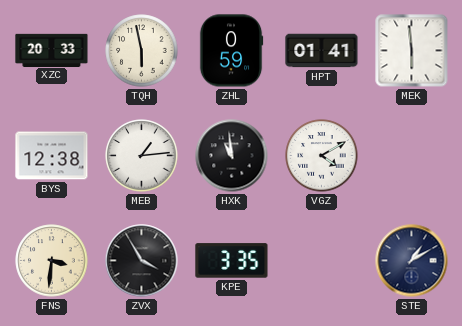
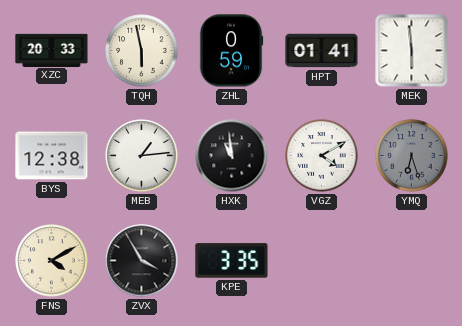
YMQ: none -> 6:27 (412, 156)
FNS: 3:31 -> 4:10 (52, 261)
STE: 1:10 -> none (412, 261)
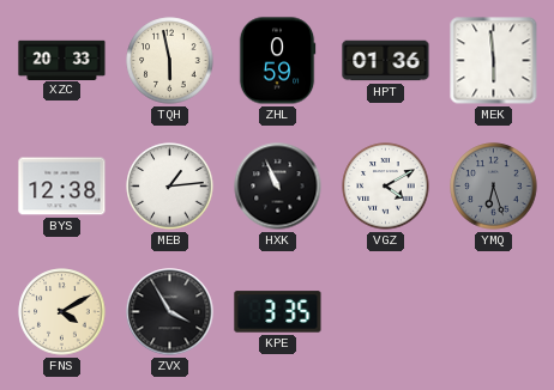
HPT: 01:41 -> 01:36 (386, 61)
HXK: 10:59 -> 10:56 (278, 187)
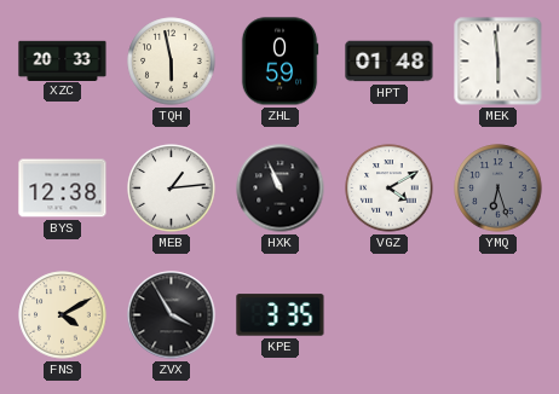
HPT: 01:36 -> 01:48 (390, 62)
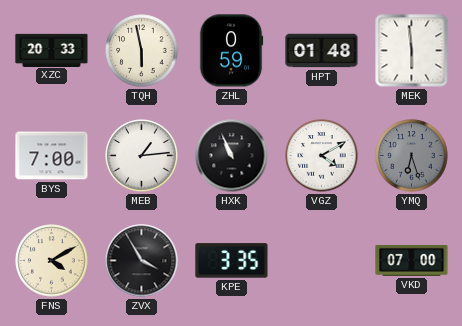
BYS: 12:38 -> 7:00 (52, 156)
VKD: none -> 07:00 (412, 260)
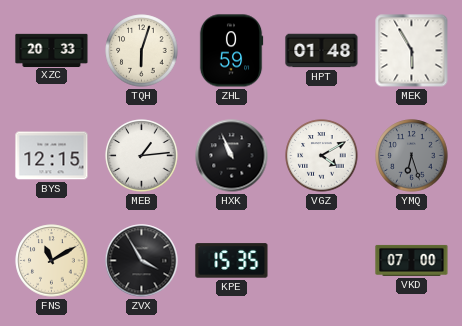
TQH: 5:58 -> 6:03 (142, 51)
MEK: 5:59 -> 5:55 (412, 51)
BYS: 7:00 -> 12:15 (52, 156)
FNS: 4:10 -> 11:10 (52, 261)
KPE: 3:35 -> 15:35 (232, 261)
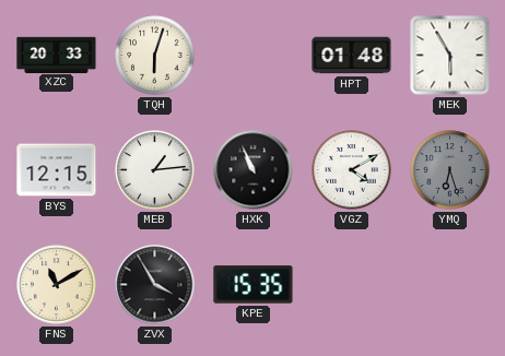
ZHL: 0:59 -> none (231, 51)
VKD: 07:00 -> none (412, 260)
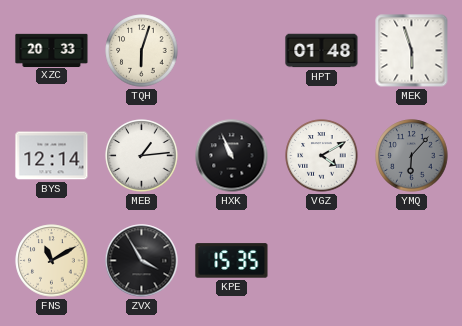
MEK: 5:55 -> 5:57 (412, 51)
BYS: 12:15 -> 12:14 (52, 156)
YMQ: 6:27 -> 6:07 (412, 156)
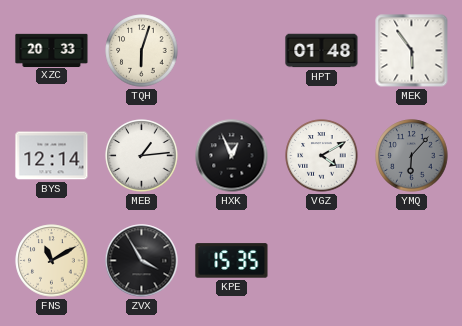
MEK: 5:57 -> 5:54 (412, 51)
HXK: 10:56 -> 12:56 (232, 156)
